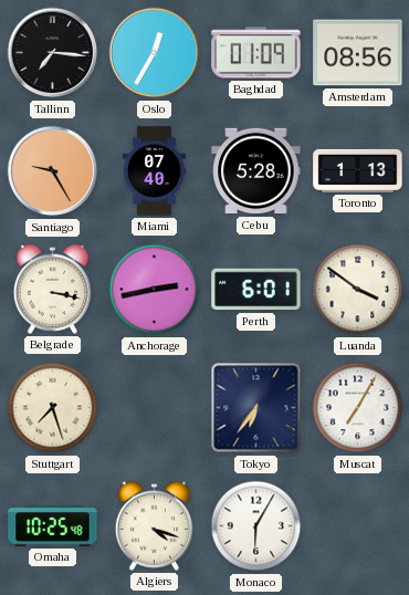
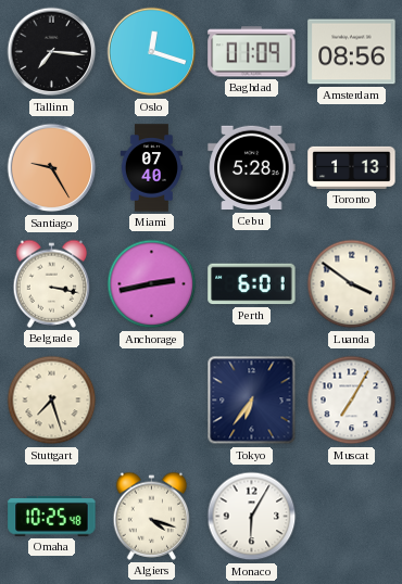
Oslo: 12:35 -> 12:18 (152, 52)
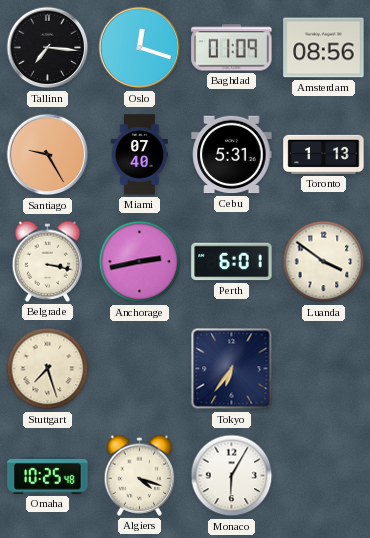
Cebu: 5:28 -> 5:31 (232, 155)
Muscat: 7:05 -> none (352, 401)
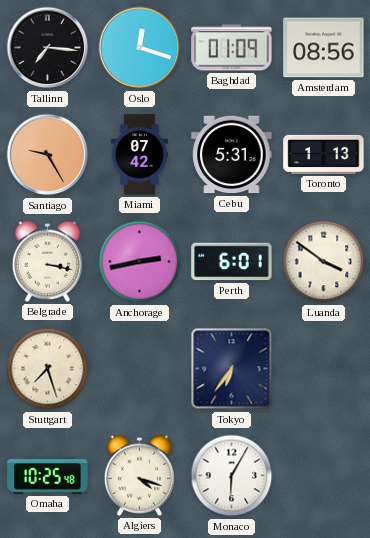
Miami: 07:40 -> 07:42 (139, 155)
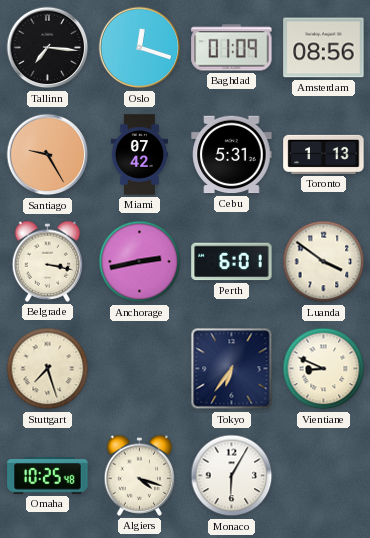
Vientiane: none -> 8:49 (324, 369)
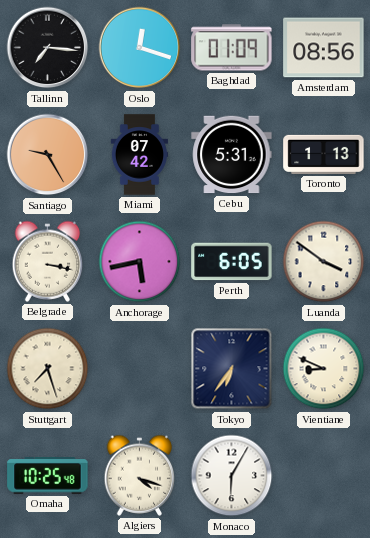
Anchorage: 2:43 -> 5:43 (140, 262)
Perth: 6:01 -> 6:05 (232, 262)
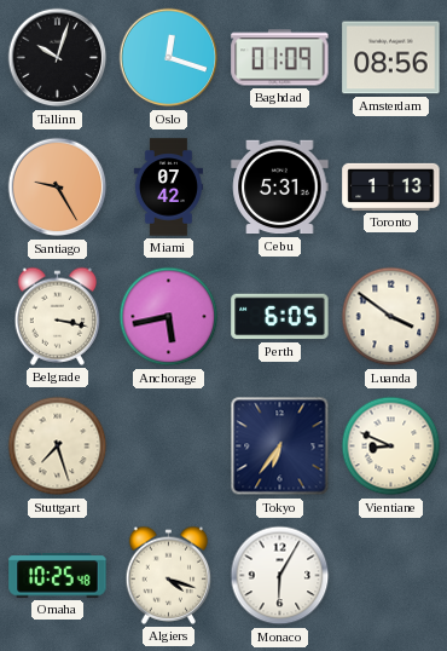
Tallinn: 7:16 -> 10:03 (58, 58)
